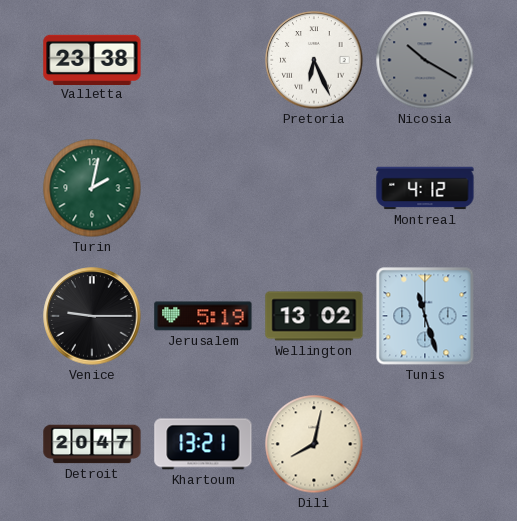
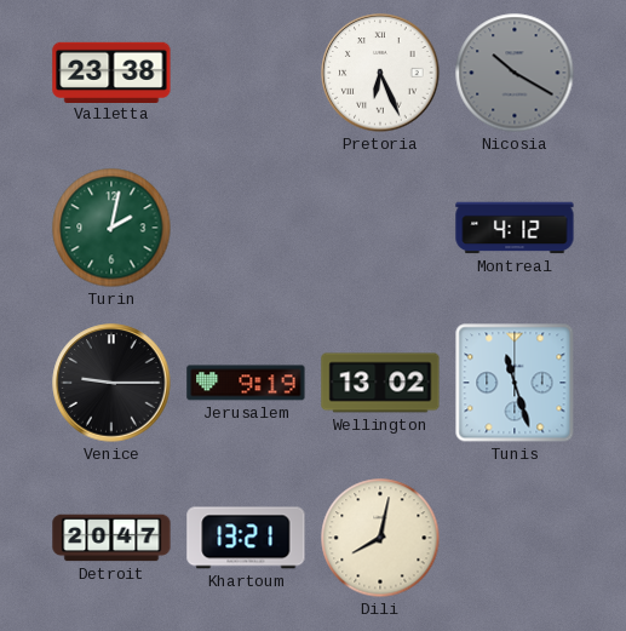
Jerusalem: 5:19 -> 9:19 (246, 383)
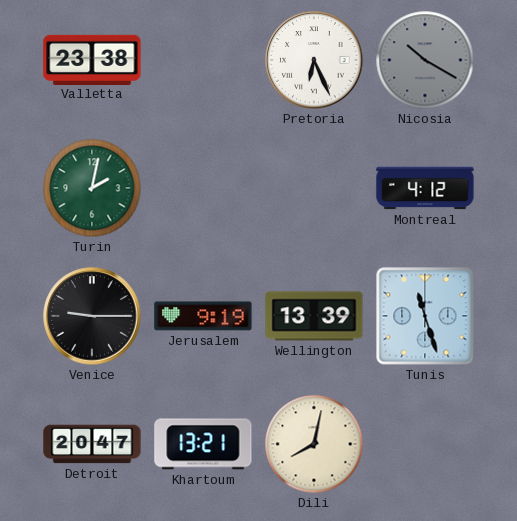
Wellington: 13:02 -> 13:39 (314, 316)
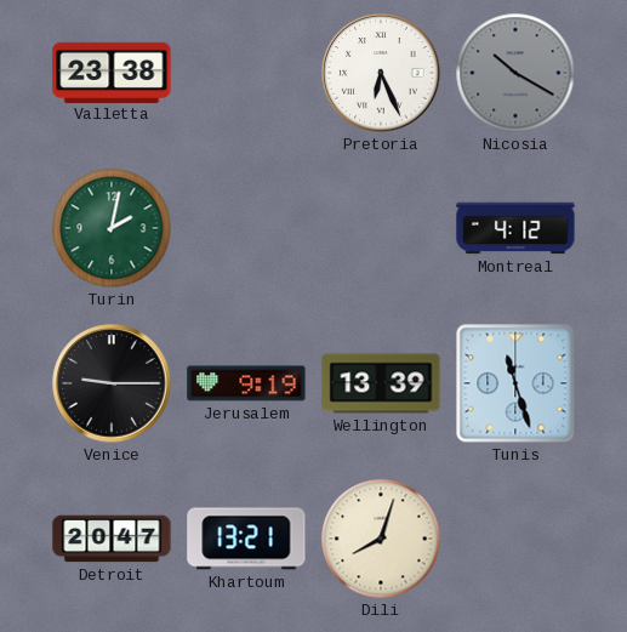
Dili: 8:02 -> 8:03 (381, 539)
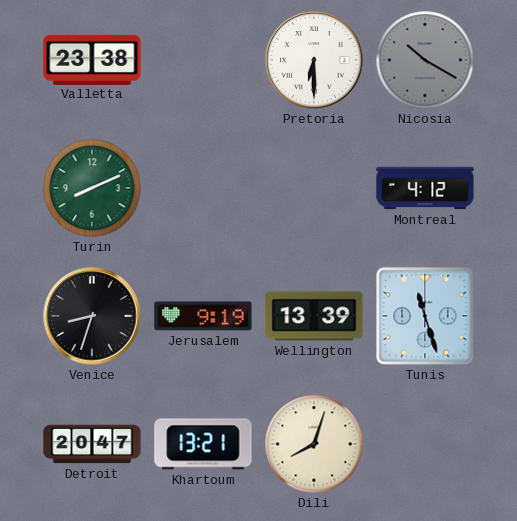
Pretoria: 6:26 -> 6:30 (314, 60)
Turin: 2:02 -> 8:11 (92, 188)
Venice: 9:15 -> 8:33 (92, 316)
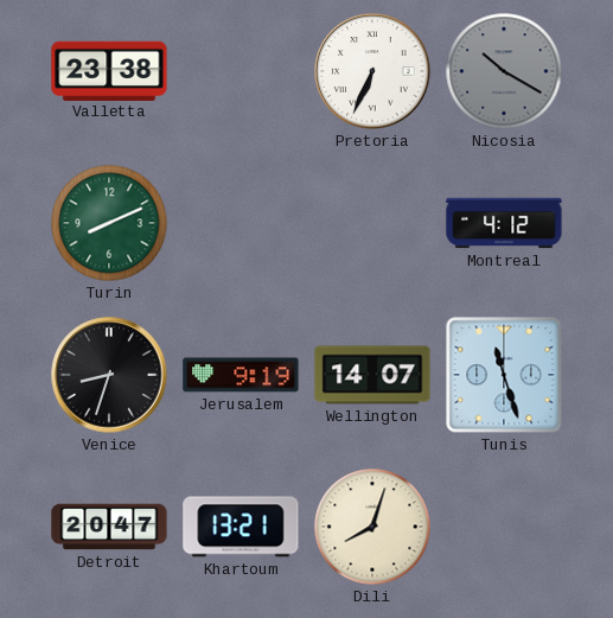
Pretoria: 6:30 -> 6:34 (372, 71)
Wellington: 13:39 -> 14:07 (372, 375)
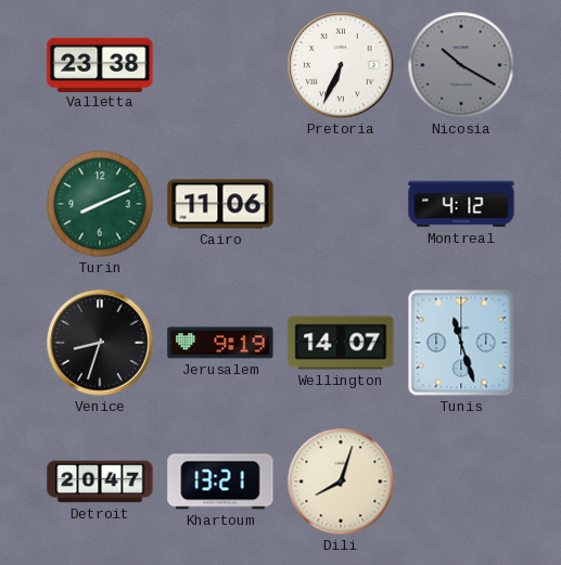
Cairo: none -> 11:06 (220, 204)
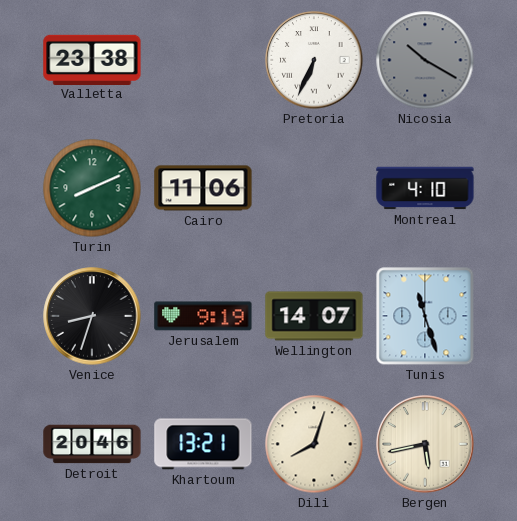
Montreal: 4:12 -> 4:10 (425, 188)
Detroit: 20:47 -> 20:46 (92, 444)
Bergen: none -> 5:43 (425, 444)
